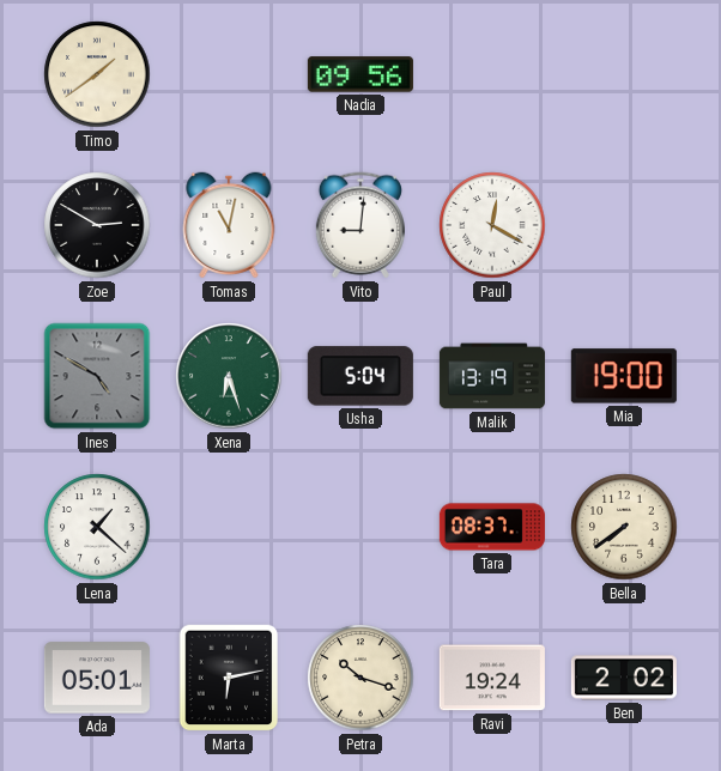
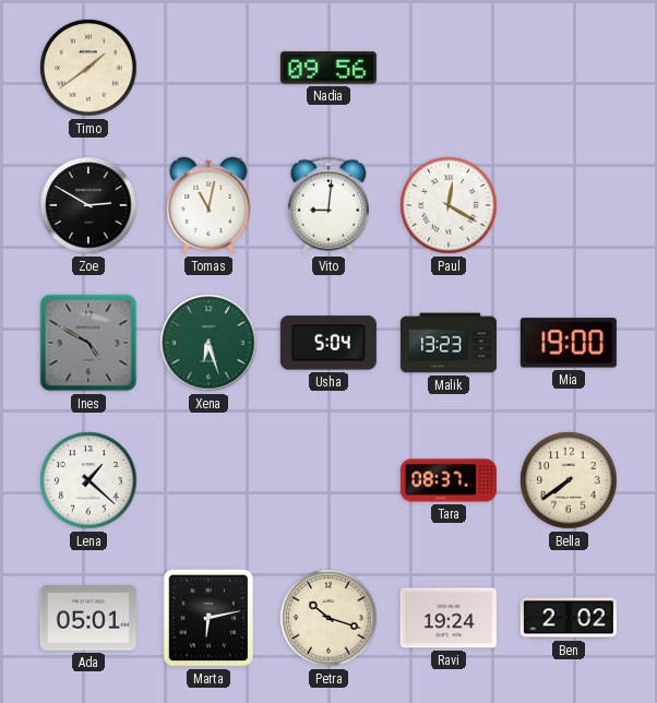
Malik: 13:19 -> 13:23 (449, 343)
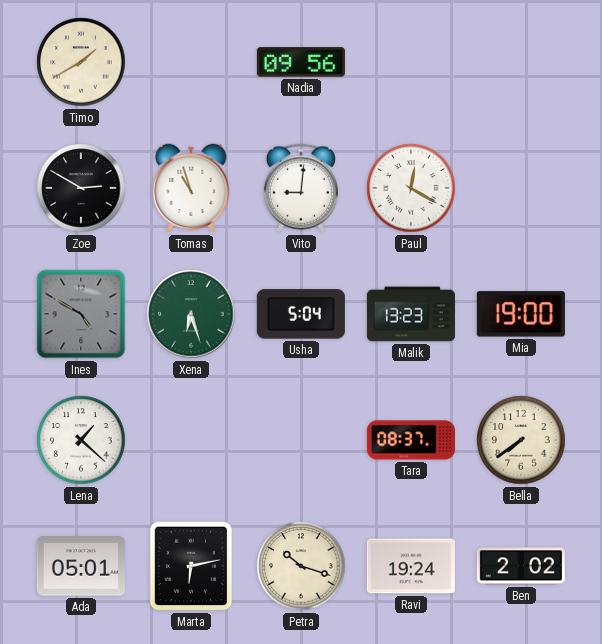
Timo: 1:39 -> 1:40 (81, 62)
Tomas: 11:02 -> 10:57 (191, 188)
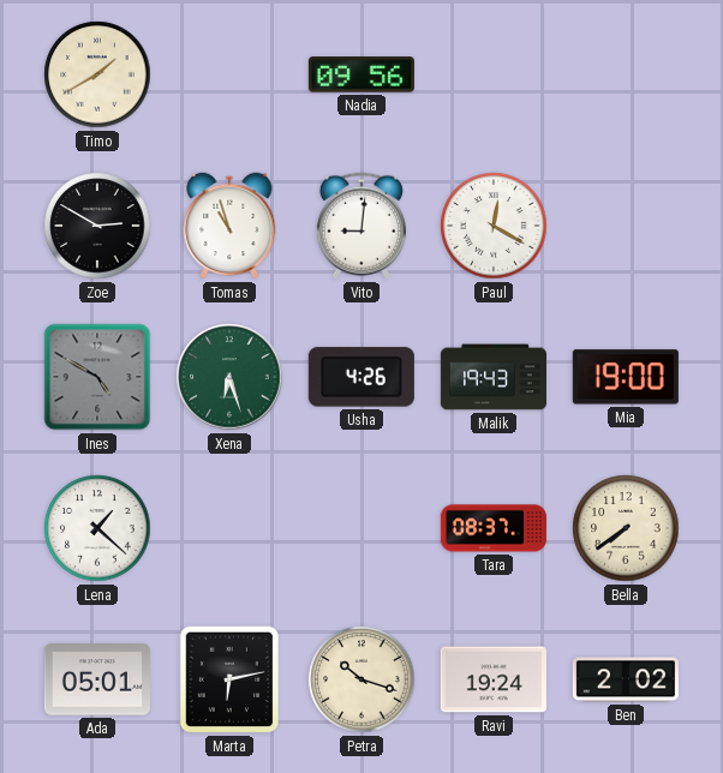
Usha: 5:04 -> 4:26 (361, 377)
Malik: 13:23 -> 19:43 (494, 377)
